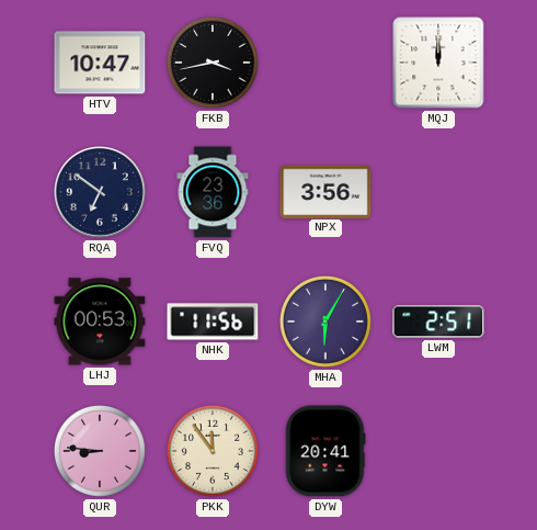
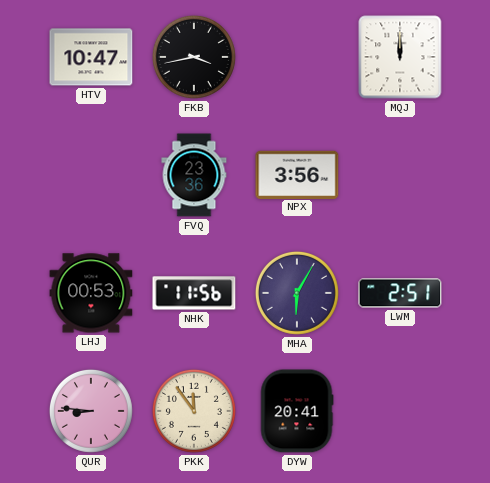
RQA: 6:51 -> none (101, 193)
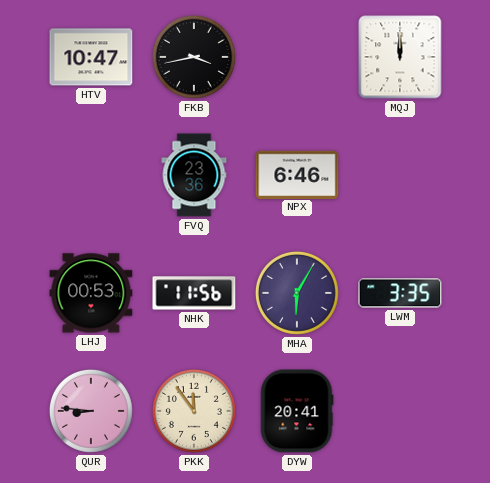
NPX: 3:56 -> 6:46 (297, 174)
LWM: 2:51 -> 3:35 (400, 293)
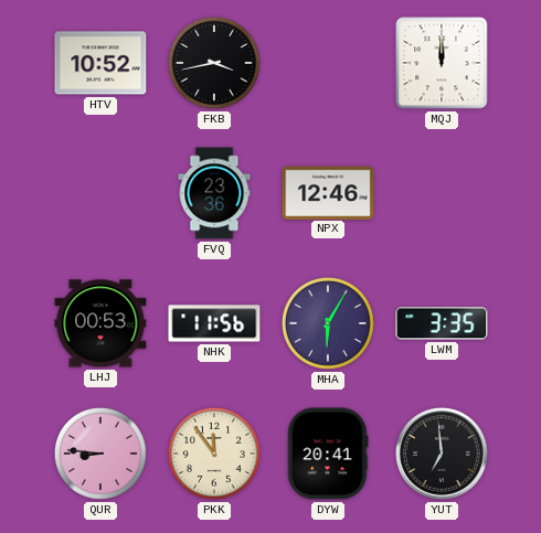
HTV: 10:47 -> 10:52 (100, 63)
NPX: 6:46 -> 12:46 (328, 192)
YUT: none -> 6:59 (443, 455)
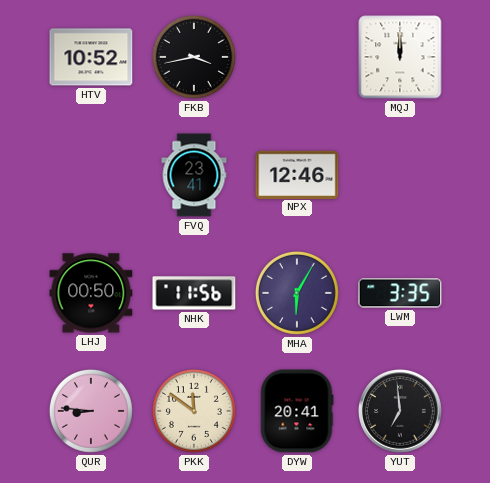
FVQ: 23:36 -> 23:41 (194, 175)
LHJ: 00:53 -> 00:50 (91, 293)
PKK: 11:54 -> 11:51 (194, 411)
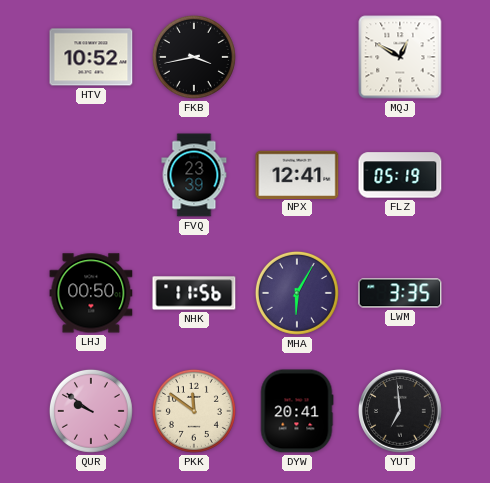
MQJ: 12:00 -> 12:50 (400, 57)
FVQ: 23:41 -> 23:39 (194, 175)
NPX: 12:46 -> 12:41 (297, 174)
FLZ: none -> 05:19 (400, 175)
QUR: 8:46 -> 9:51 (91, 411)
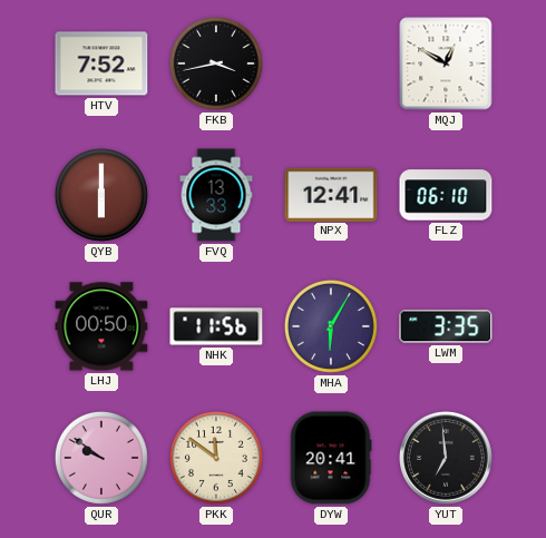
HTV: 10:52 -> 7:52 (101, 63)
QYB: none -> 6:00 (101, 195)
FVQ: 23:39 -> 13:33 (216, 195)
FLZ: 05:19 -> 06:10 (446, 195)
